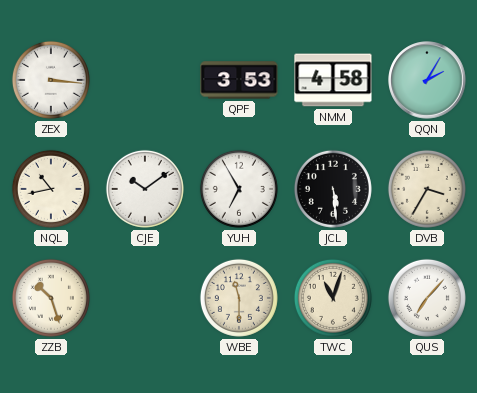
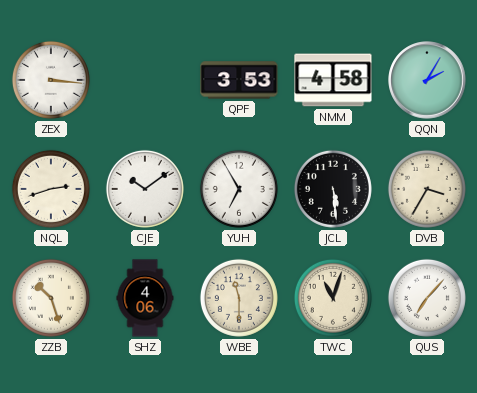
NQL: 10:43 -> 2:42 (51, 189)
SHZ: none -> 4:06 (145, 298)
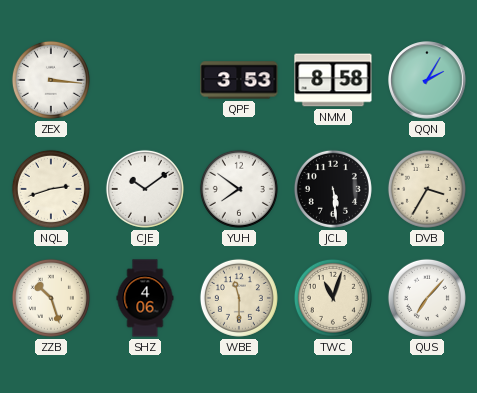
NMM: 4:58 -> 8:58 (333, 80)
YUH: 6:55 -> 7:51 (239, 189)
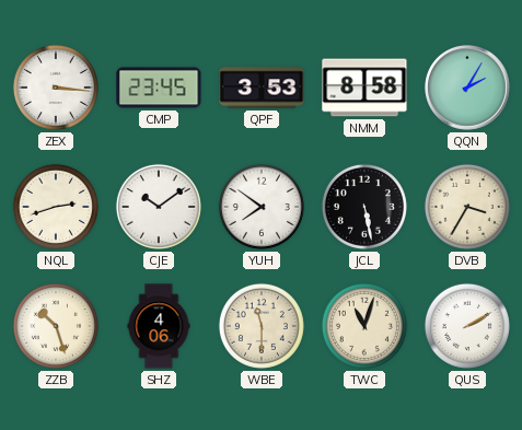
CMP: none -> 23:45 (159, 88)
JCL: 5:29 -> 5:28 (364, 207)
QUS: 7:07 -> 2:10 (467, 326)
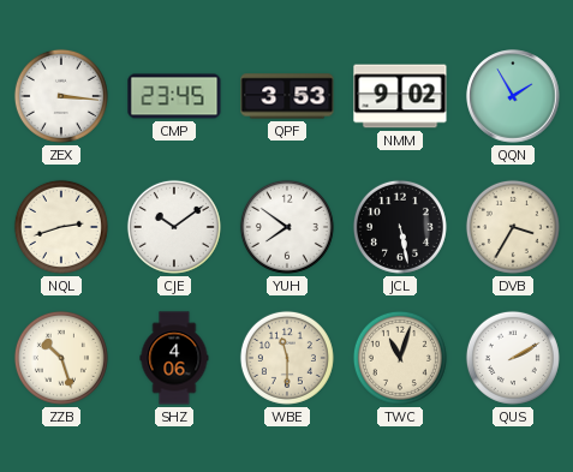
NMM: 8:58 -> 9:02 (400, 96)
QQN: 2:05 -> 1:55 (513, 96)
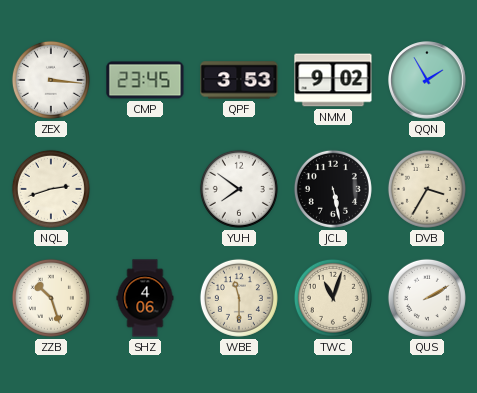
CJE: 10:09 -> none (174, 227)
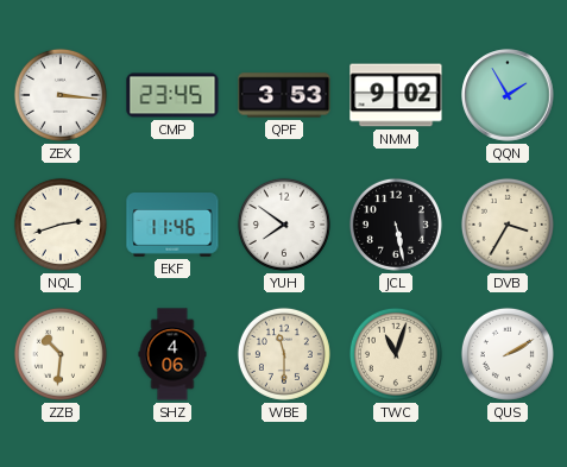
EKF: none -> 11:46 (172, 226)
ZZB: 10:27 -> 10:31 (61, 354)
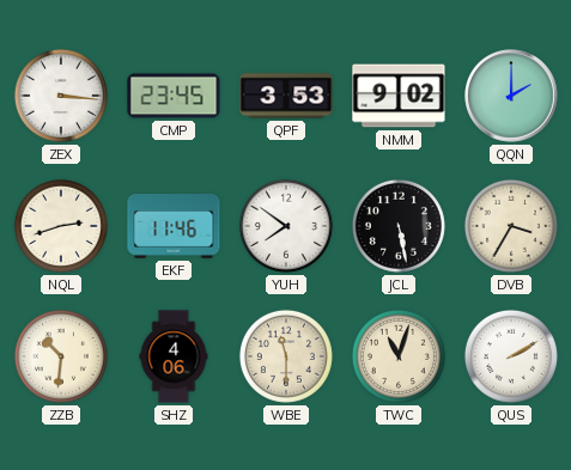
QQN: 1:55 -> 2:00 (511, 96)
